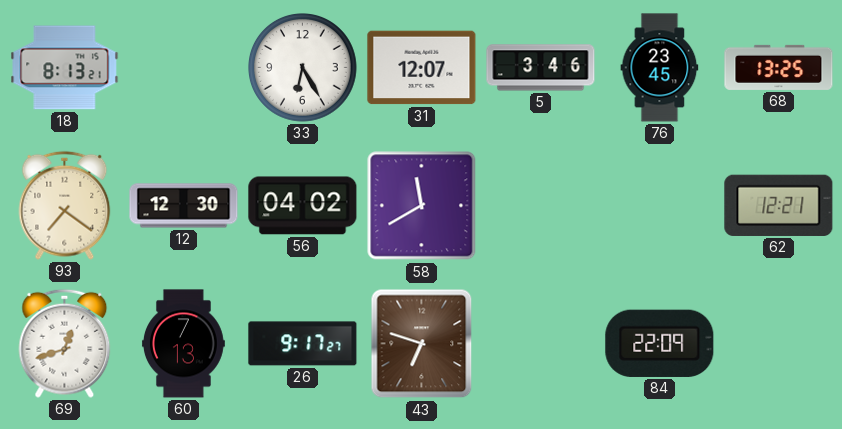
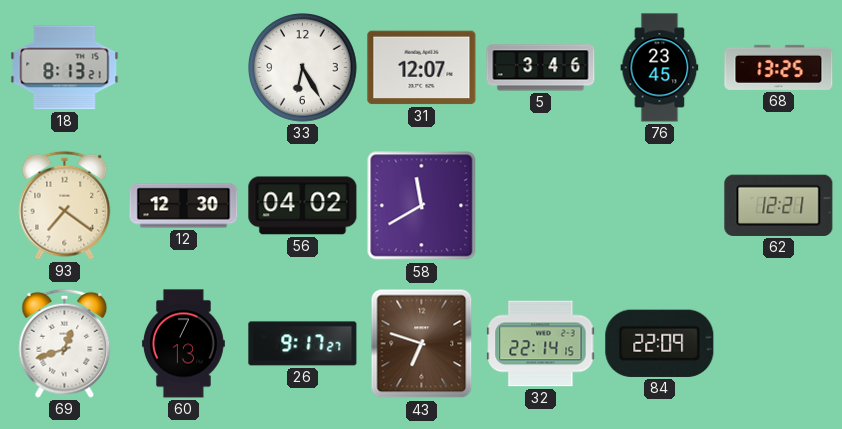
32: none -> 22:14 (541, 344)
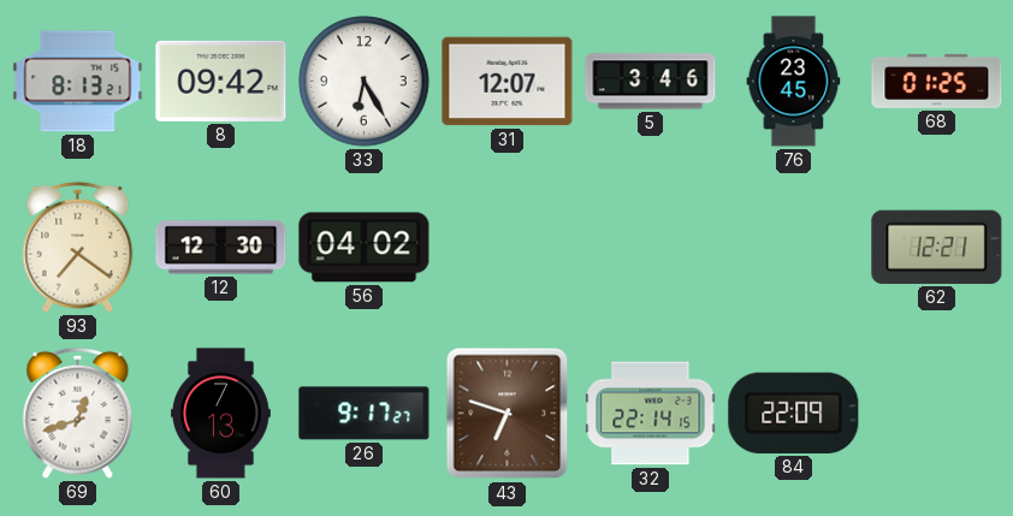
8: none -> 09:42 (221, 81)
68: 13:25 -> 01:25 (937, 81)
58: 11:40 -> none (422, 206)
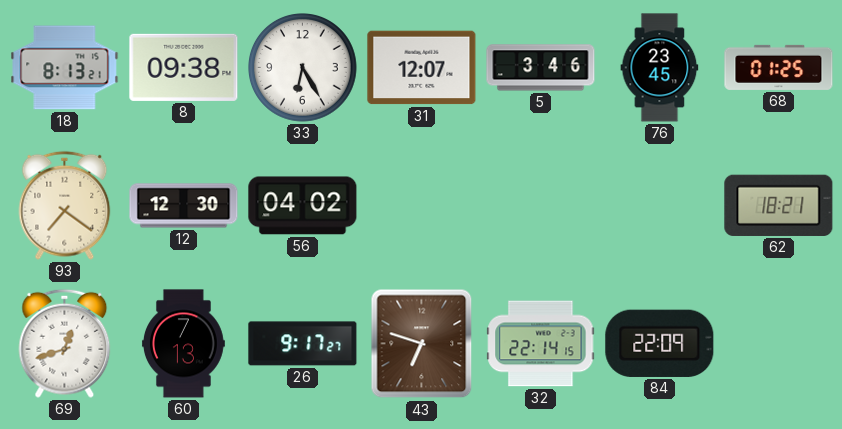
8: 09:42 -> 09:38 (184, 67)
62: 12:21 -> 18:21 (779, 205)
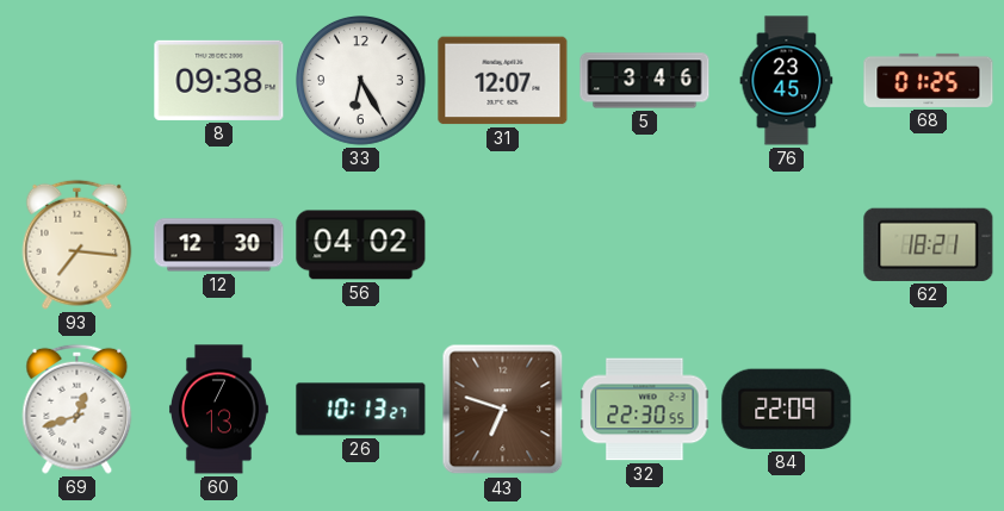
18: 8:13 -> none (65, 68)
93: 7:21 -> 7:16 (78, 244)
26: 9:17 -> 10:13 (361, 410)
32: 22:14 -> 22:30 (645, 410)
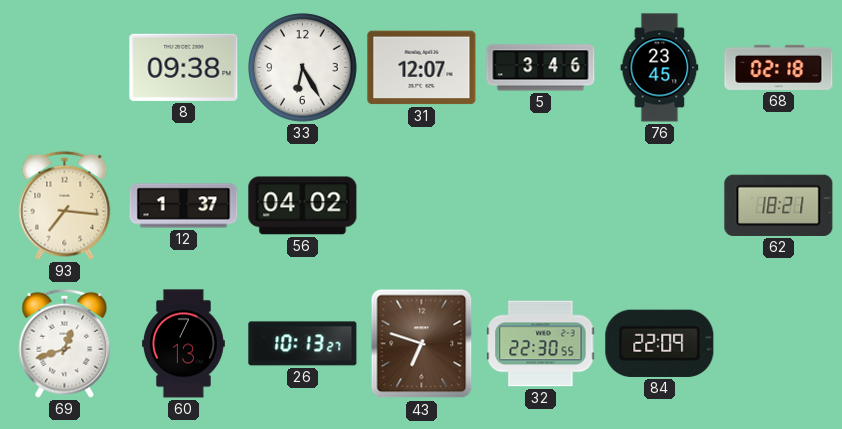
68: 01:25 -> 02:18 (779, 67)
12: 12:30 -> 1:37 (184, 206)
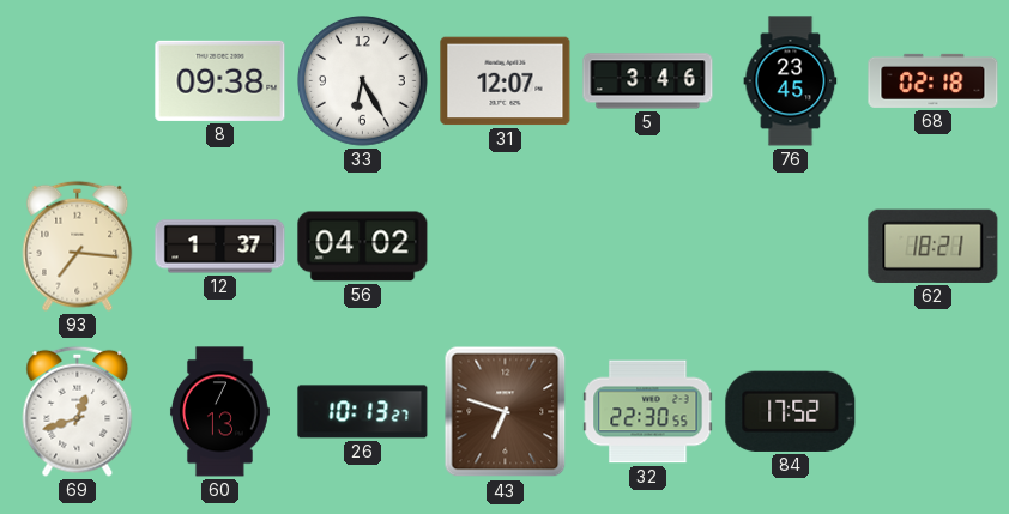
84: 22:09 -> 17:52 (791, 411)
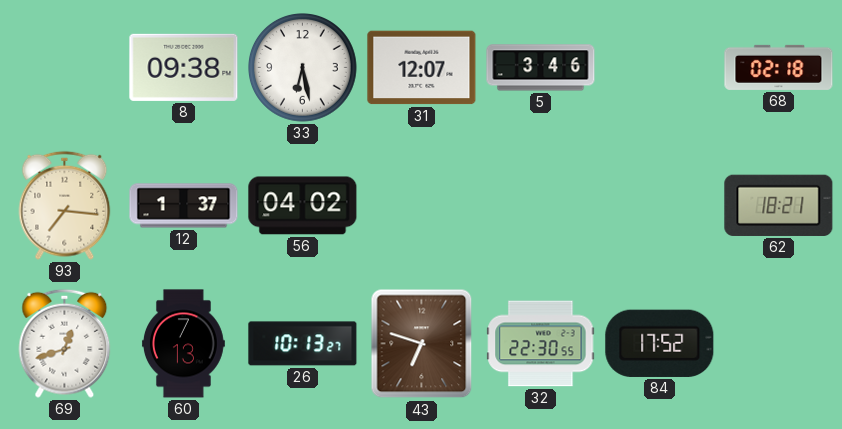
33: 6:25 -> 6:28 (303, 68)
76: 23:45 -> none (791, 81)
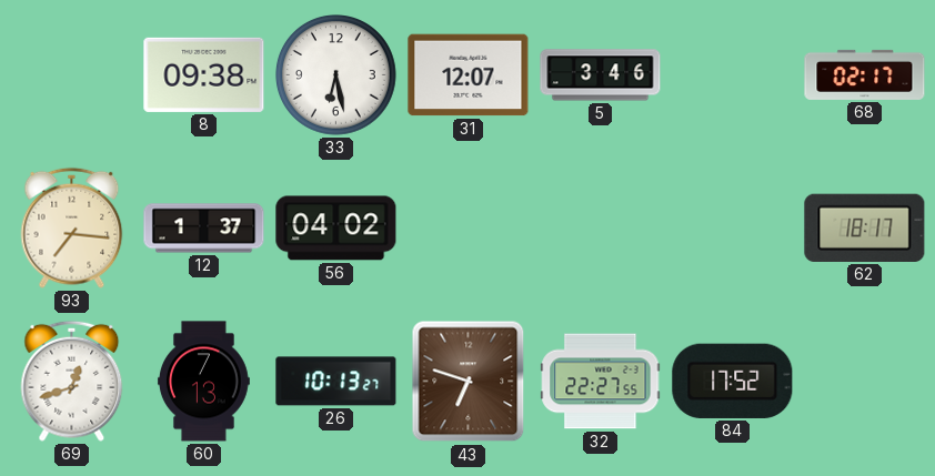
68: 02:18 -> 02:17 (865, 74)
62: 18:21 -> 18:17 (865, 227)
32: 22:30 -> 22:27 (601, 382)
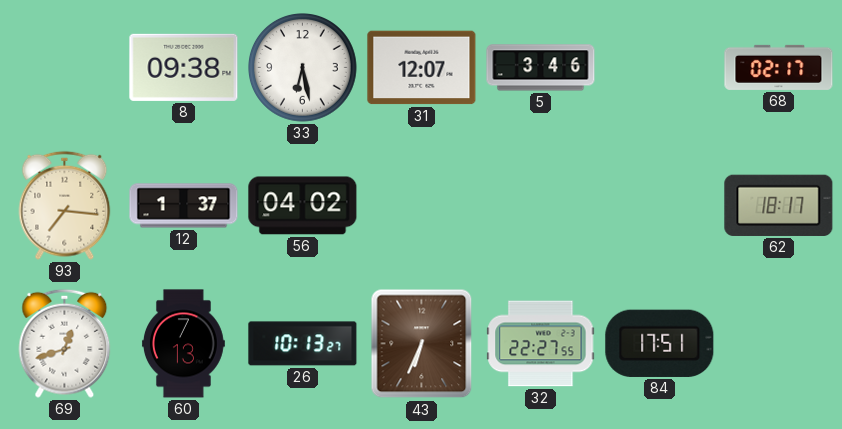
43: 6:48 -> 6:34 (422, 344)
84: 17:52 -> 17:51 (660, 343)
